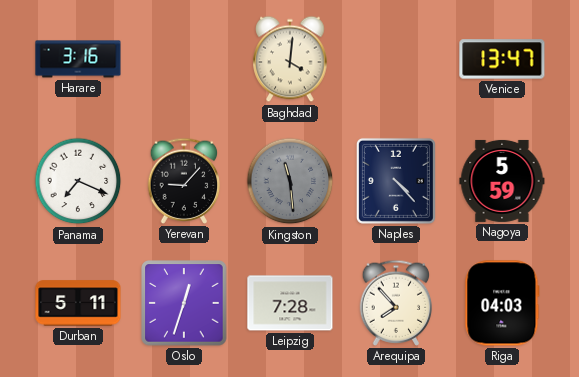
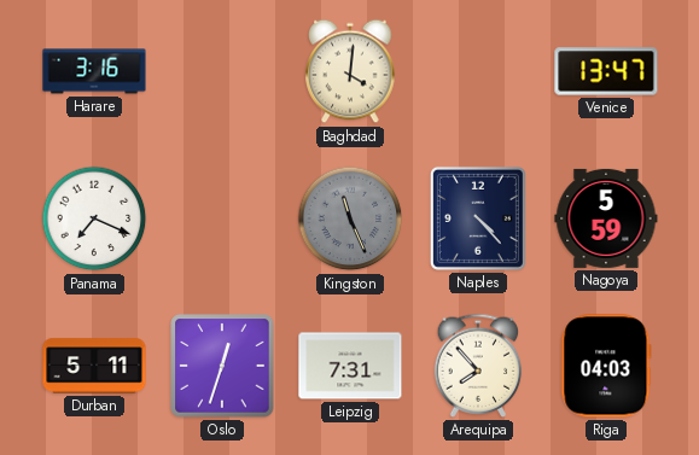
Yerevan: 9:07 -> none (184, 181)
Kingston: 11:29 -> 11:26 (350, 218)
Leipzig: 7:28 -> 7:31 (350, 366)
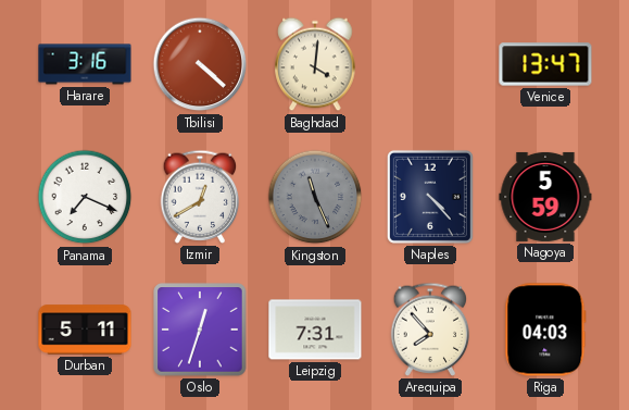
Tbilisi: none -> 4:22 (200, 64)
Izmir: none -> 12:40 (200, 197)
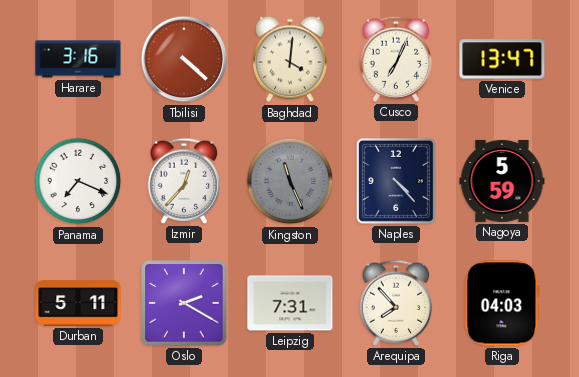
Cusco: none -> 7:04 (396, 59)
Izmir: 12:40 -> 12:37 (184, 181)
Oslo: 12:33 -> 2:20 (184, 303)
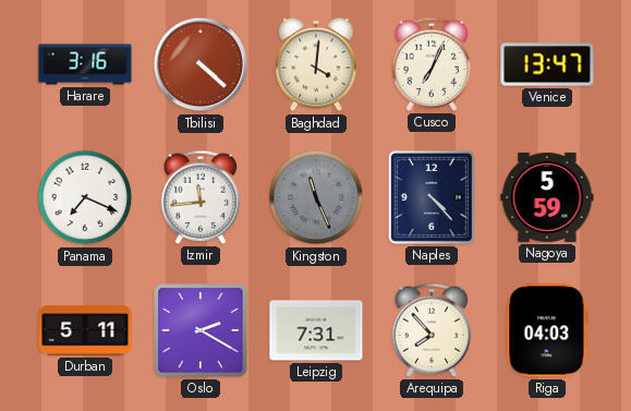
Izmir: 12:37 -> 11:44 (201, 197)
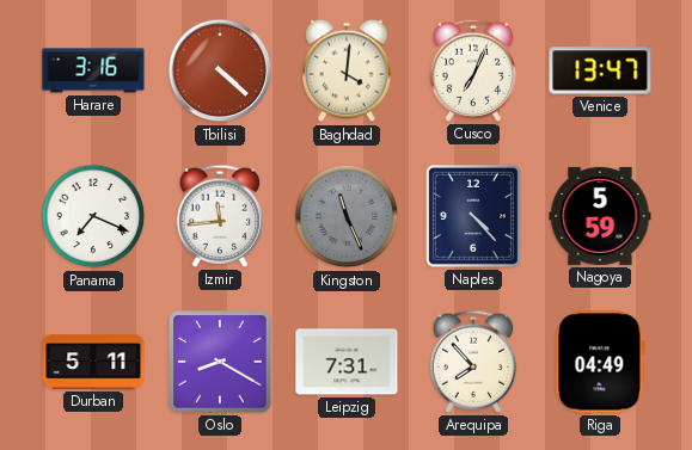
Oslo: 2:20 -> 8:20 (220, 362)
Riga: 04:03 -> 04:49 (600, 362)
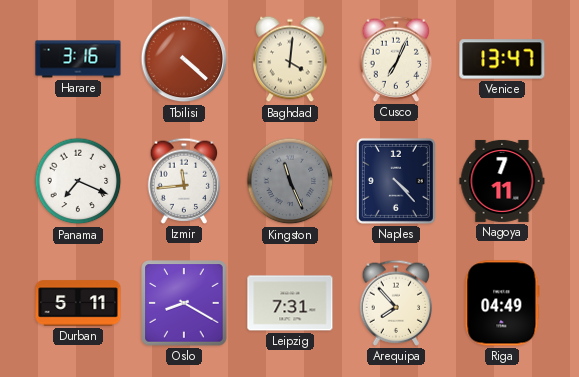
Nagoya: 5:59 -> 7:11 (502, 181)
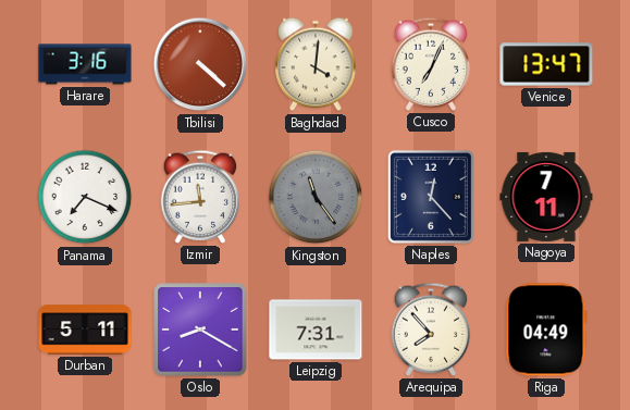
Kingston: 11:26 -> 11:24 (316, 197)
Naples: 4:23 -> 12:23 (431, 197)
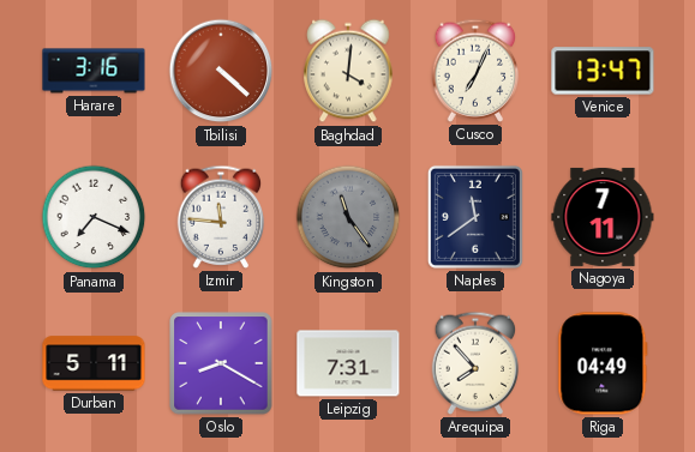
Izmir: 11:44 -> 11:46 (221, 217)
Naples: 12:23 -> 11:39 (475, 217)
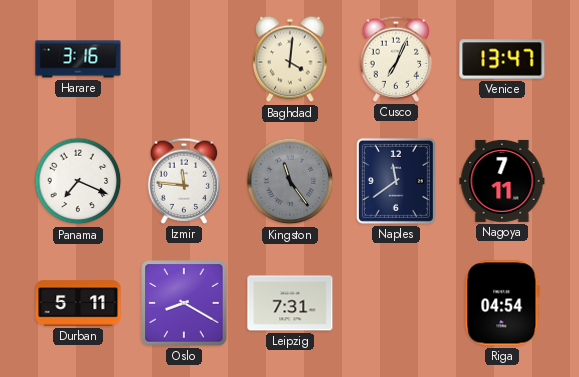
Tbilisi: 4:22 -> none (221, 71)
Arequipa: 7:53 -> none (475, 363)
Riga: 04:49 -> 04:54 (502, 303)
